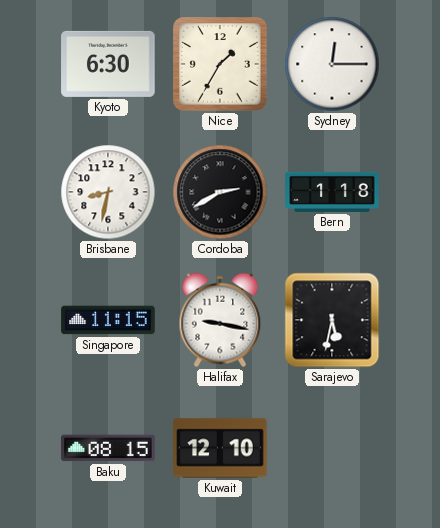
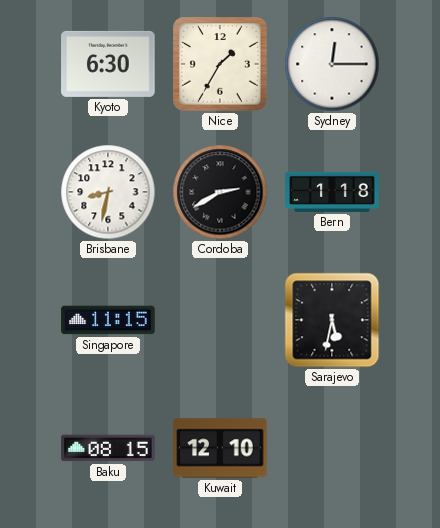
Halifax: 9:17 -> none (220, 320)
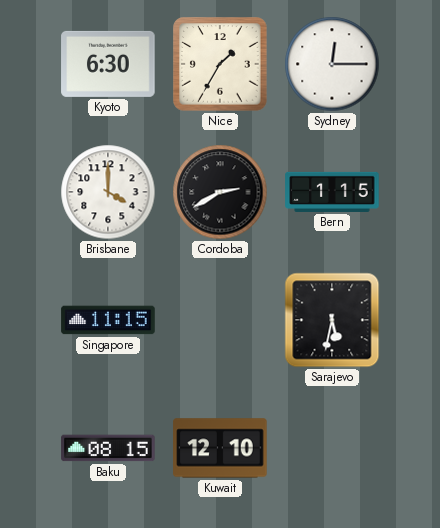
Brisbane: 8:32 -> 4:00 (108, 192)
Bern: 1:18 -> 1:15 (332, 192)
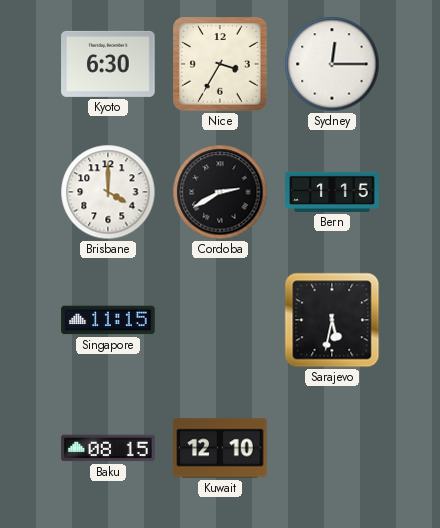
Nice: 1:35 -> 3:35 (220, 64)
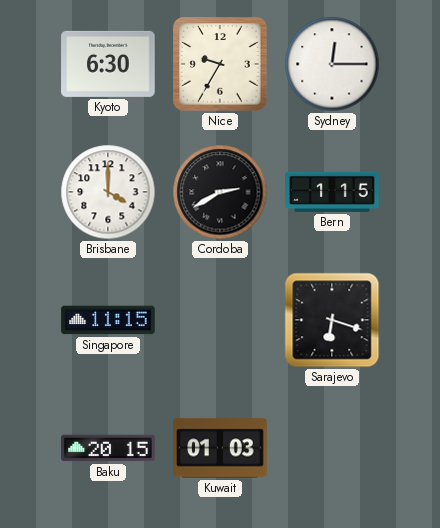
Nice: 3:35 -> 9:35 (220, 64)
Sarajevo: 5:32 -> 6:18 (332, 320)
Baku: 08:15 -> 20:15 (108, 448)
Kuwait: 12:10 -> 01:03 (220, 448)
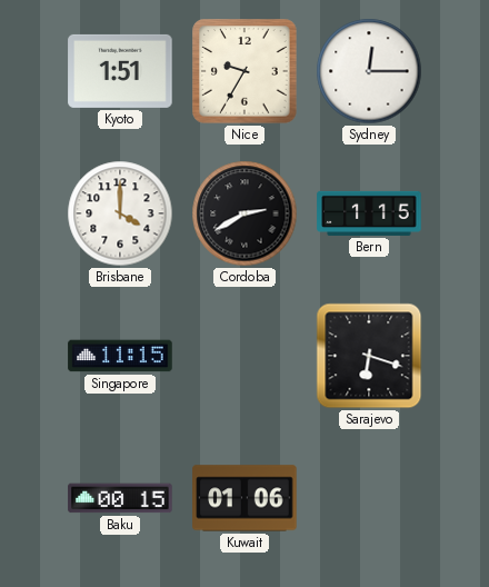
Kyoto: 6:30 -> 1:51 (120, 71)
Baku: 20:15 -> 00:15 (120, 498)
Kuwait: 01:03 -> 01:06 (244, 498)
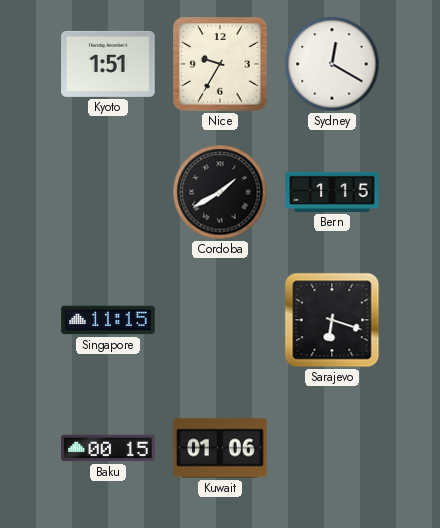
Sydney: 12:15 -> 12:20 (332, 64)
Brisbane: 4:00 -> none (120, 213)
Cordoba: 2:40 -> 1:40 (220, 192)
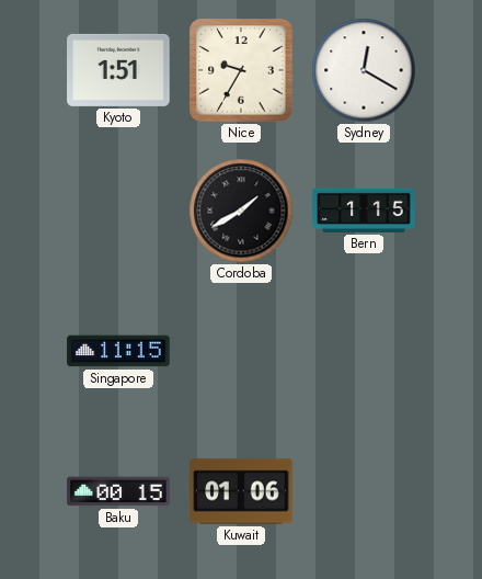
Sarajevo: 6:18 -> none (332, 320)
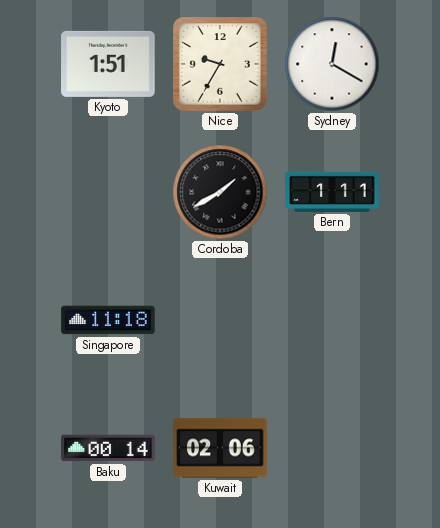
Bern: 1:15 -> 1:11 (332, 192)
Singapore: 11:15 -> 11:18 (108, 320)
Baku: 00:15 -> 00:14 (108, 448)
Kuwait: 01:06 -> 02:06 (220, 448)
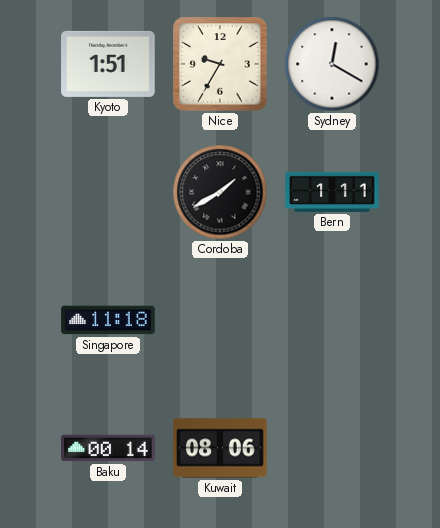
Kuwait: 02:06 -> 08:06 (220, 448)
